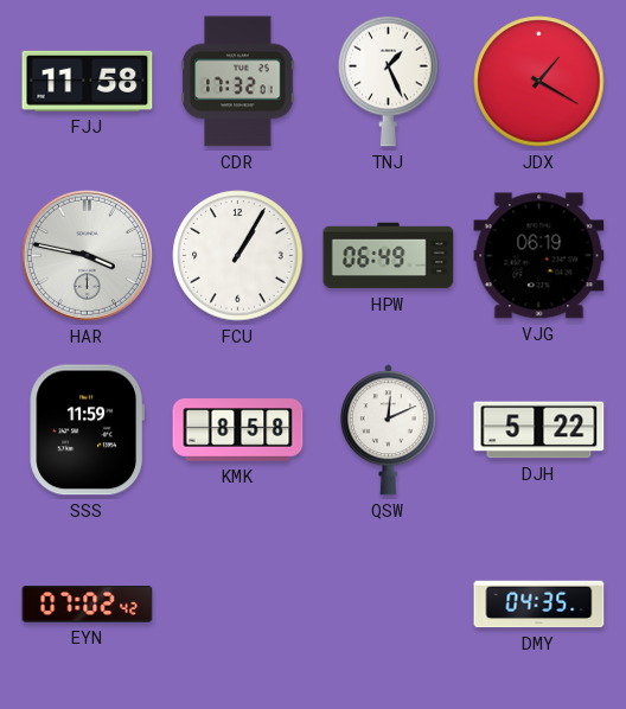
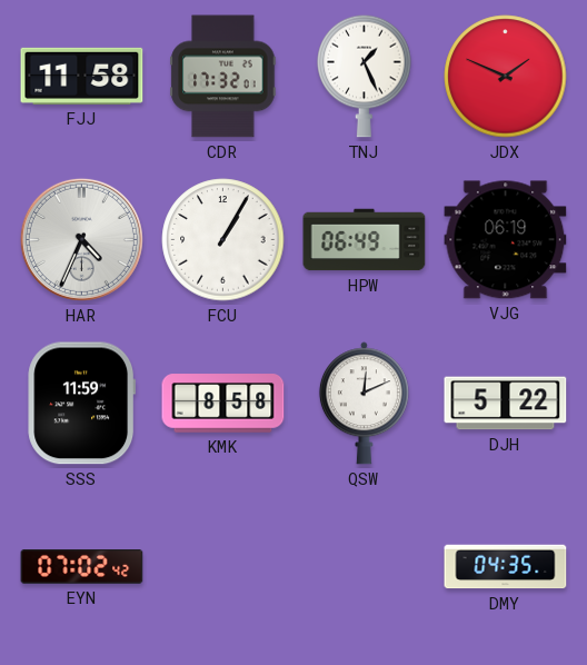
JDX: 1:20 -> 1:49 (506, 77)
HAR: 3:47 -> 4:34 (81, 239)
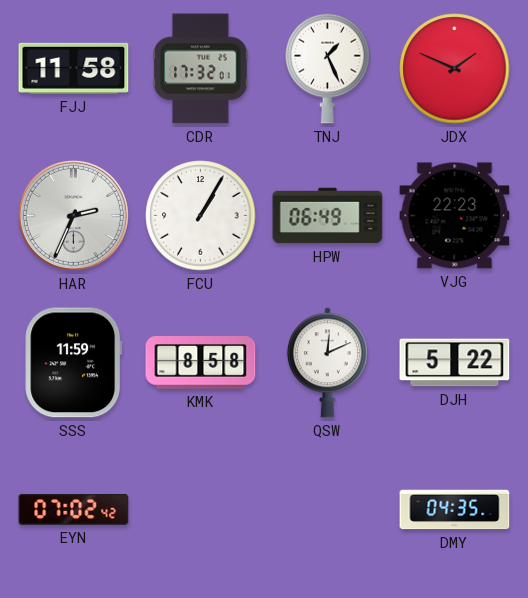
HAR: 4:34 -> 2:34 (73, 215)
VJG: 06:19 -> 22:23 (455, 216)
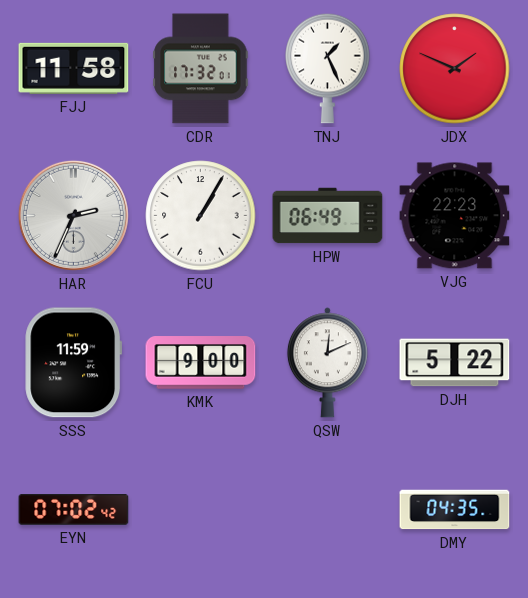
KMK: 8:58 -> 9:00 (201, 363)
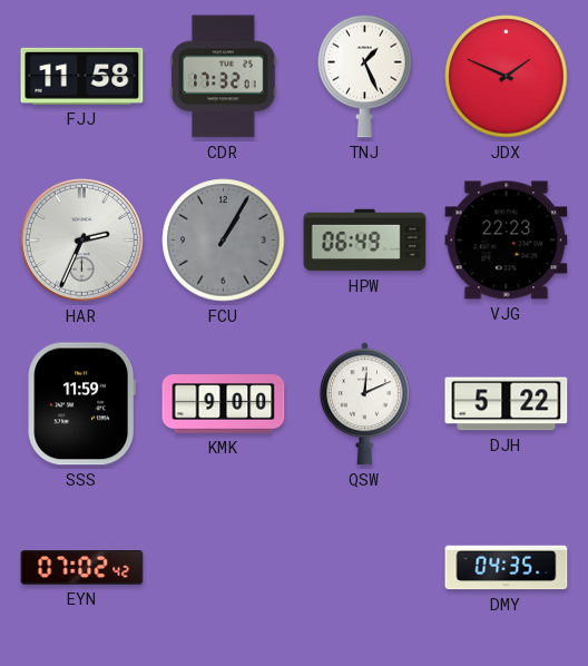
FCU dial: white -> grey (224, 241)
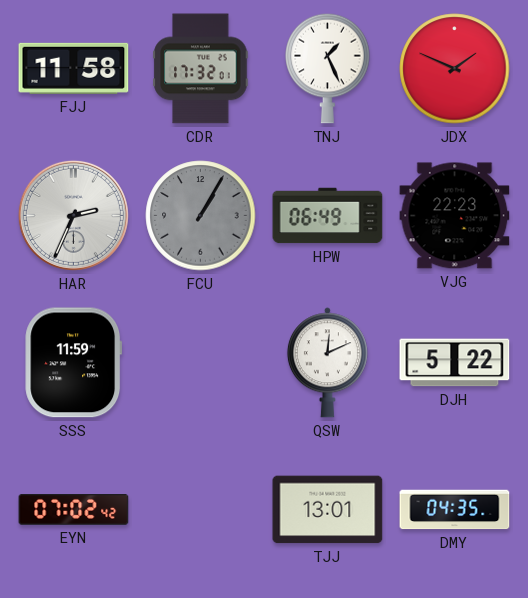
KMK: 9:00 -> none (224, 404)
TJJ: none -> 13:01 (328, 510)
